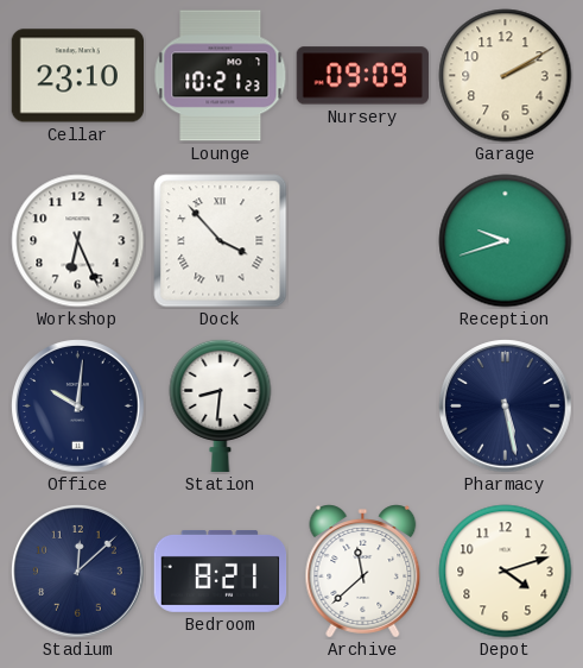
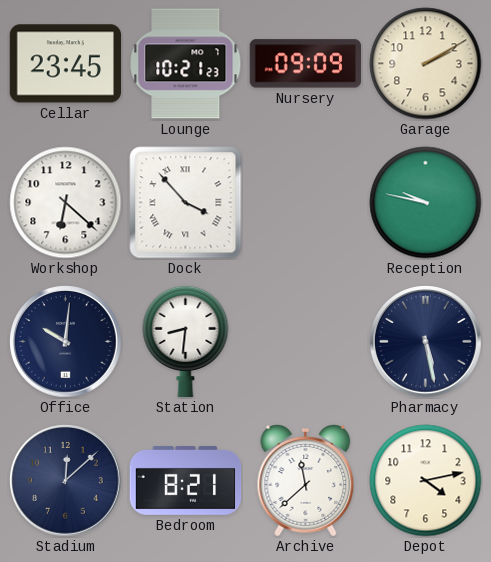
Cellar: 23:10 -> 23:45 (65, 64)
Workshop: 6:26 -> 6:22 (66, 203)
Reception: 9:42 -> 9:47 (426, 203)
Depot: 4:12 -> 4:13 (426, 481)
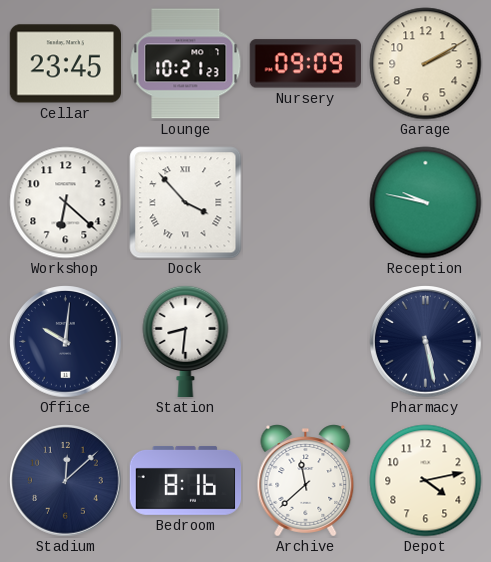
Bedroom: 8:21 -> 8:16 (186, 481)
